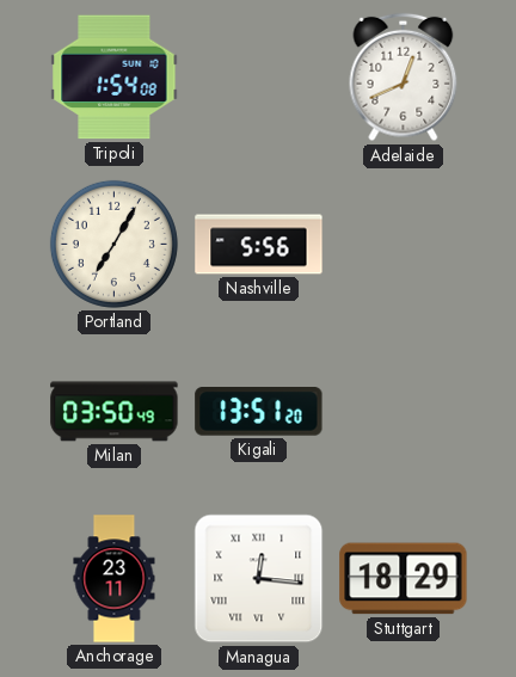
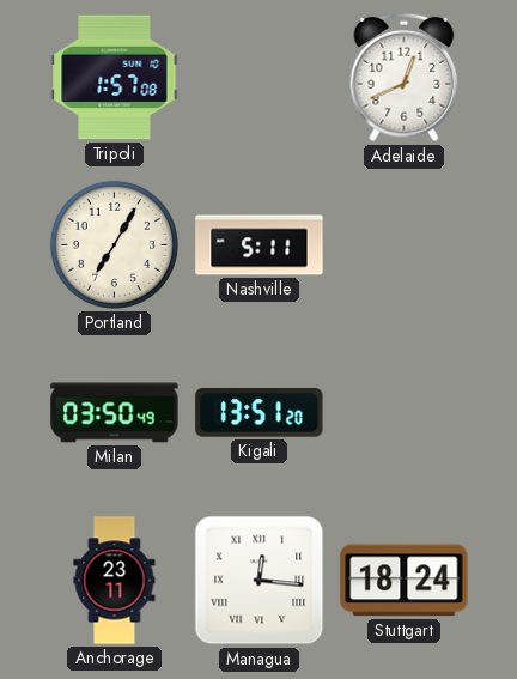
Tripoli: 1:54 -> 1:57 (115, 78)
Nashville: 5:56 -> 5:11 (260, 245)
Stuttgart: 18:29 -> 18:24 (405, 581)
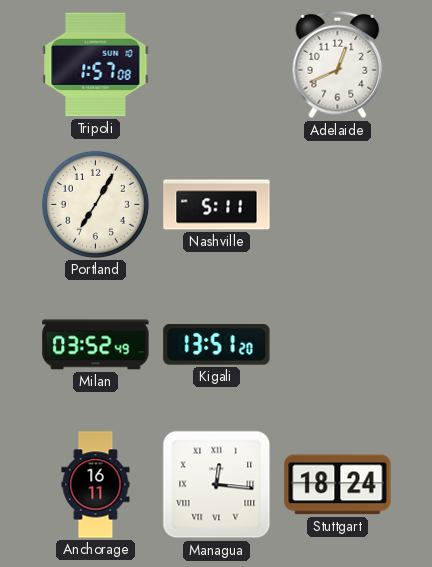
Milan: 03:50 -> 03:52 (96, 345)
Anchorage: 23:11 -> 16:11 (96, 485)
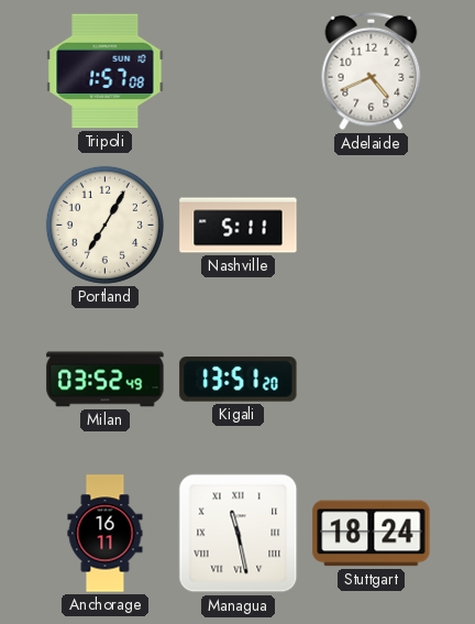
Adelaide: 12:41 -> 4:41 (372, 72)
Managua: 12:16 -> 11:28 (239, 534)
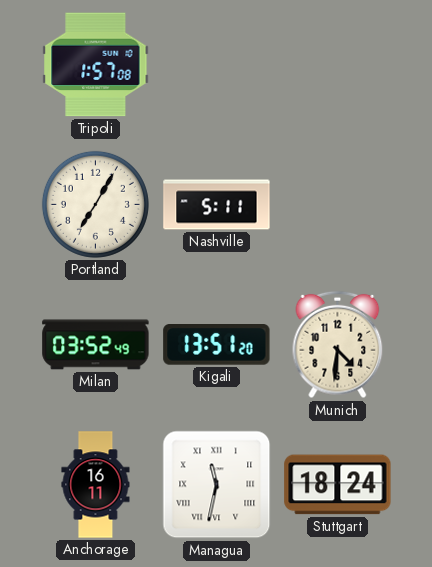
Adelaide: 4:41 -> none (372, 72)
Munich: none -> 4:31 (338, 345)
Managua: 11:28 -> 11:32 (217, 485)
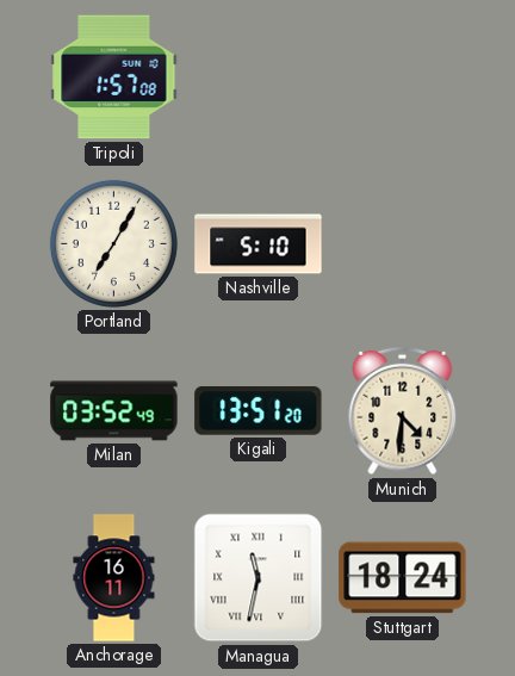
Nashville: 5:11 -> 5:10 (259, 244)
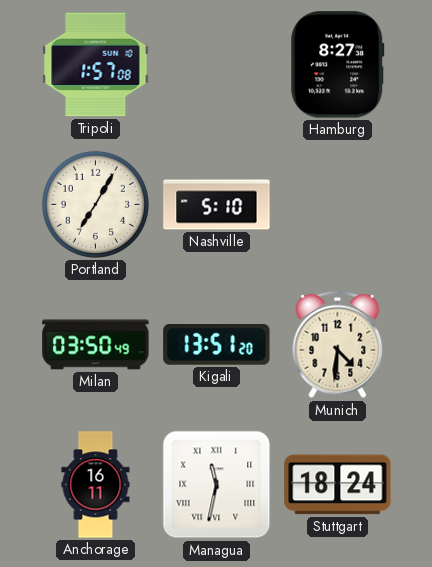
Hamburg: none -> 8:27 (338, 65)
Milan: 03:52 -> 03:50 (96, 345)
